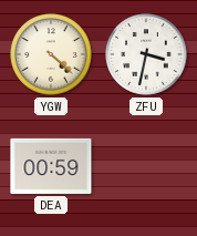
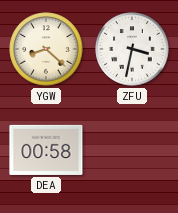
YGW: 4:22 -> 8:22 (46, 49)
DEA: 00:59 -> 00:58 (46, 150)
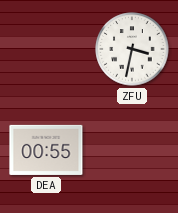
YGW: 8:22 -> none (46, 49)
DEA: 00:58 -> 00:55 (46, 150)
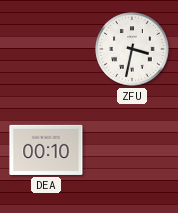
DEA: 00:55 -> 00:10 (46, 150)
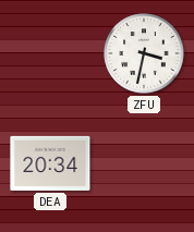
DEA: 00:10 -> 20:34 (50, 163)
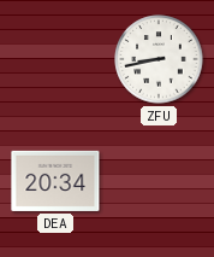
ZFU: 3:32 -> 8:43 (159, 59)
